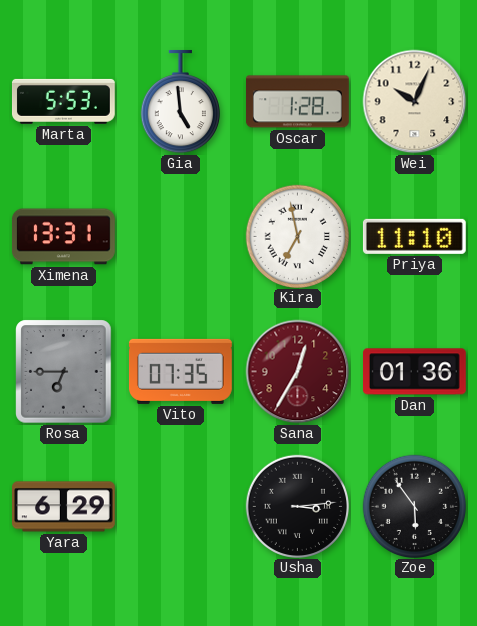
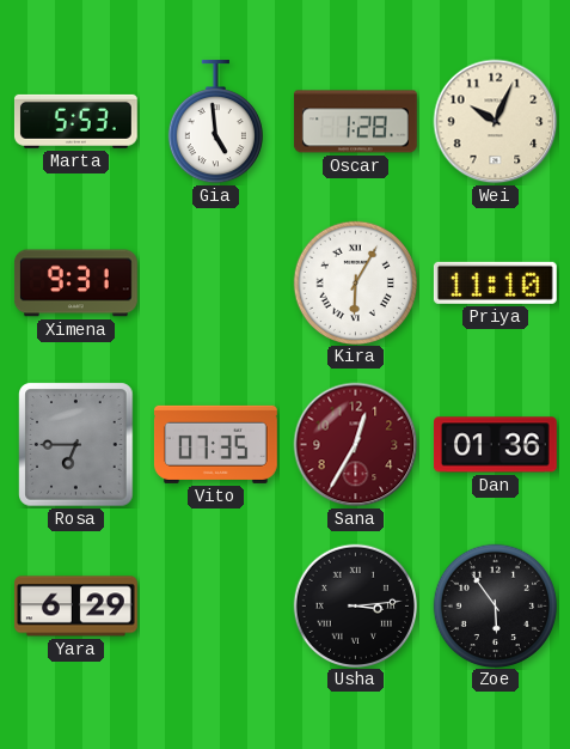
Ximena: 13:31 -> 9:31 (75, 284)
Kira: 6:58 -> 6:05 (355, 282)
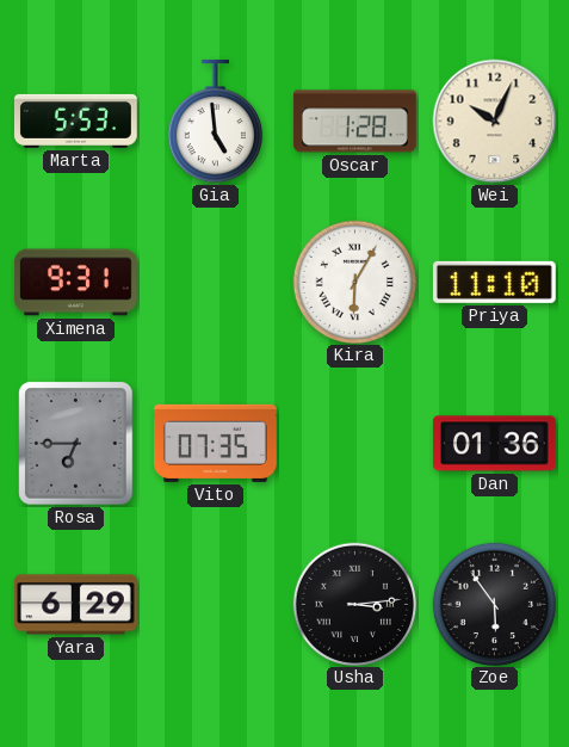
Sana: 12:35 -> none (356, 445)
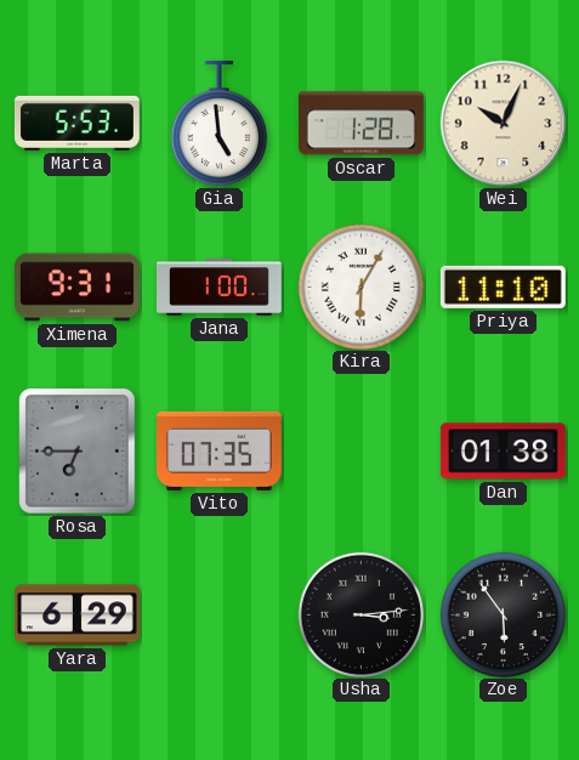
Jana: none -> 1:00 (220, 288)
Dan: 01:36 -> 01:38 (503, 452)
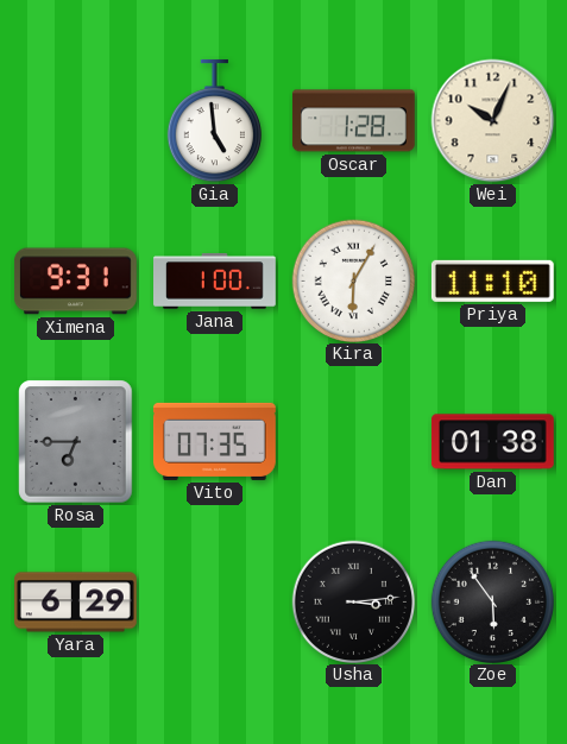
Marta: 5:53 -> none (76, 123)
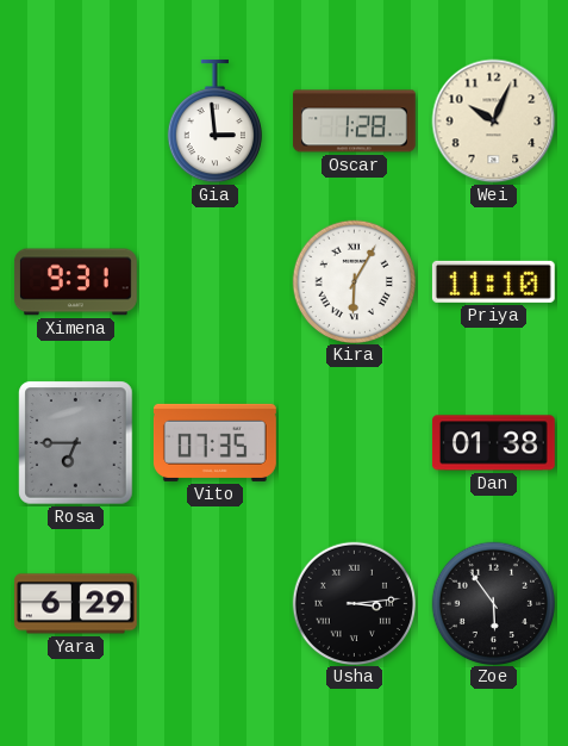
Gia: 4:59 -> 2:59 (214, 122)
Jana: 1:00 -> none (215, 282)
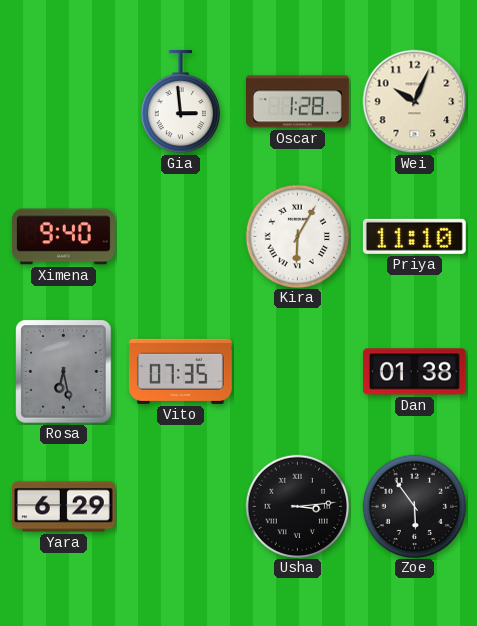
Ximena: 9:31 -> 9:40 (63, 237)
Rosa: 6:45 -> 6:28 (64, 372)
